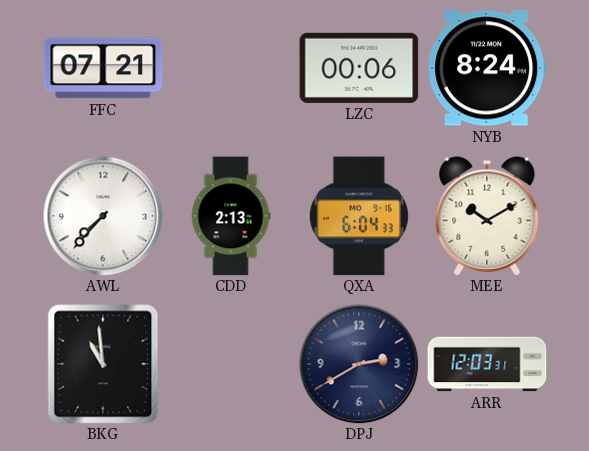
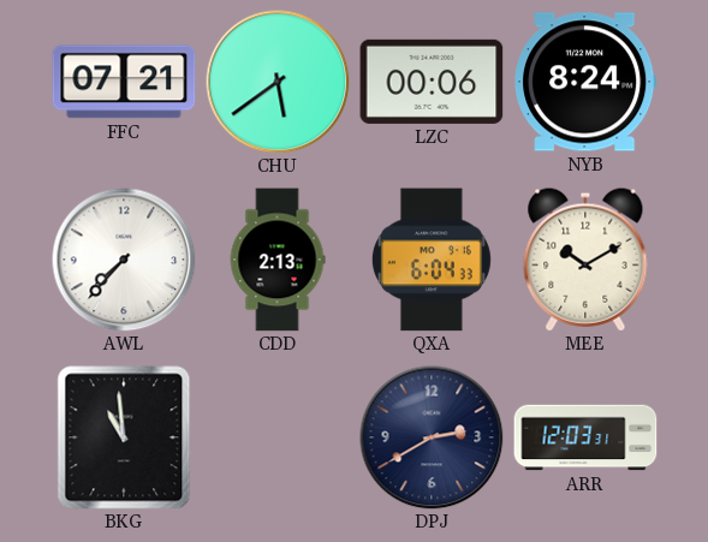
CHU: none -> 5:39 (278, 82)
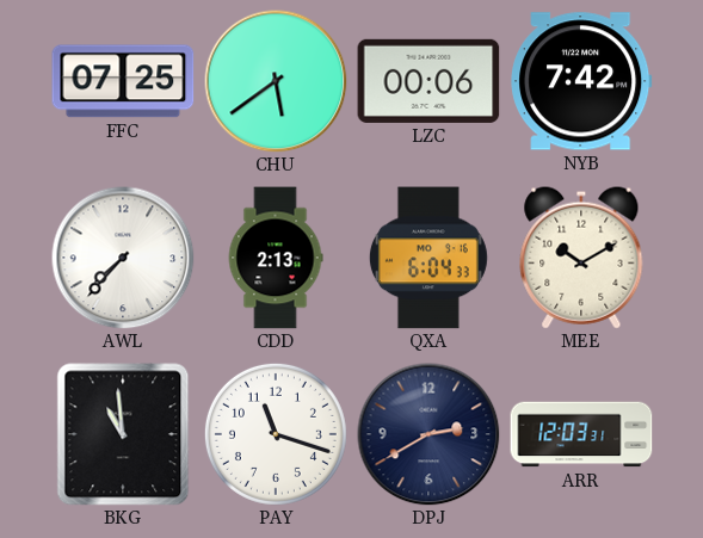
FFC: 07:21 -> 07:25 (123, 81)
NYB: 8:24 -> 7:42 (581, 81)
PAY: none -> 11:18 (276, 434)
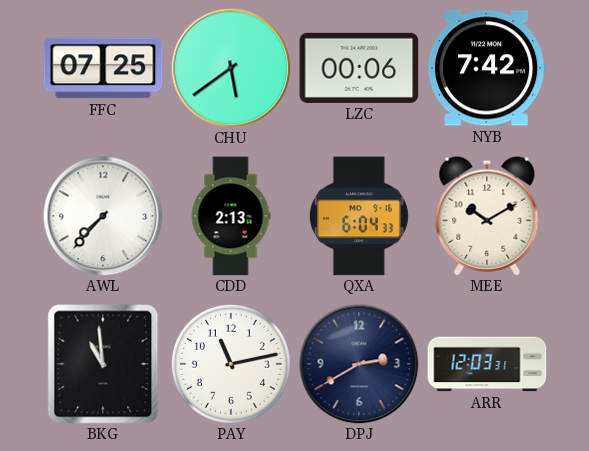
PAY: 11:18 -> 11:13 (231, 364)
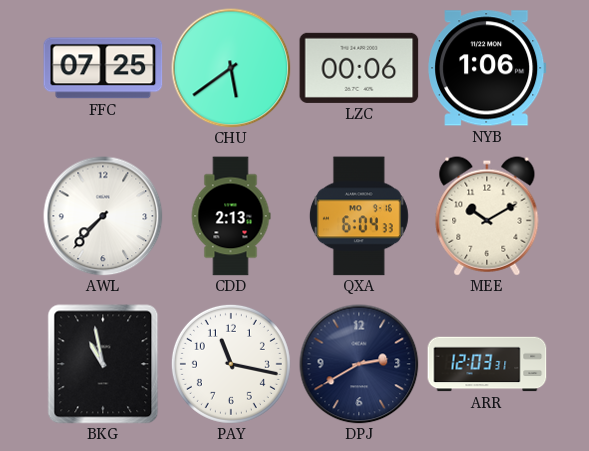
NYB: 7:42 -> 1:06 (487, 68)
BKG: 10:59 -> 10:58 (103, 364)
PAY: 11:13 -> 11:17 (231, 364)
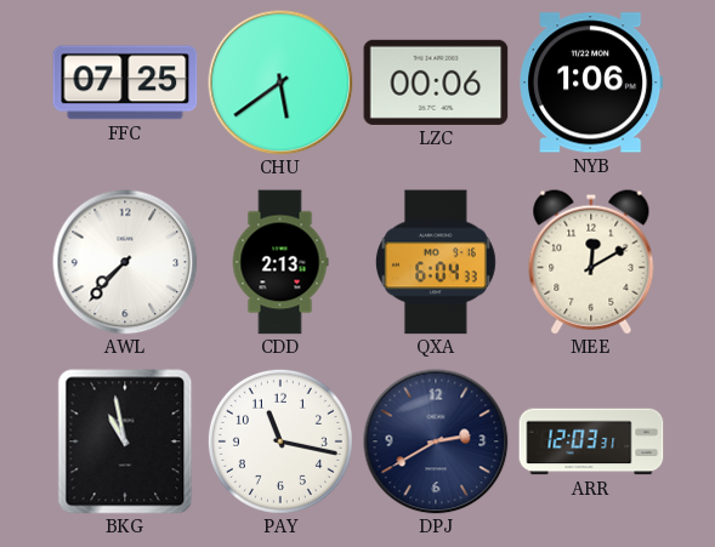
MEE: 10:10 -> 12:10 (591, 262)
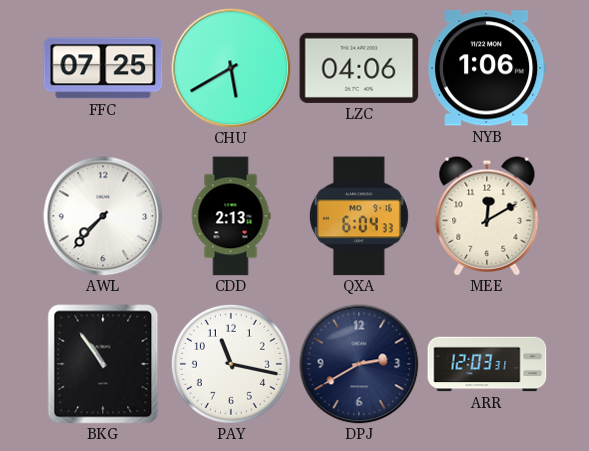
CHU: 5:39 -> 5:40 (231, 68)
LZC: 00:06 -> 04:06 (359, 68)
BKG: 10:58 -> 10:54 (103, 364)
